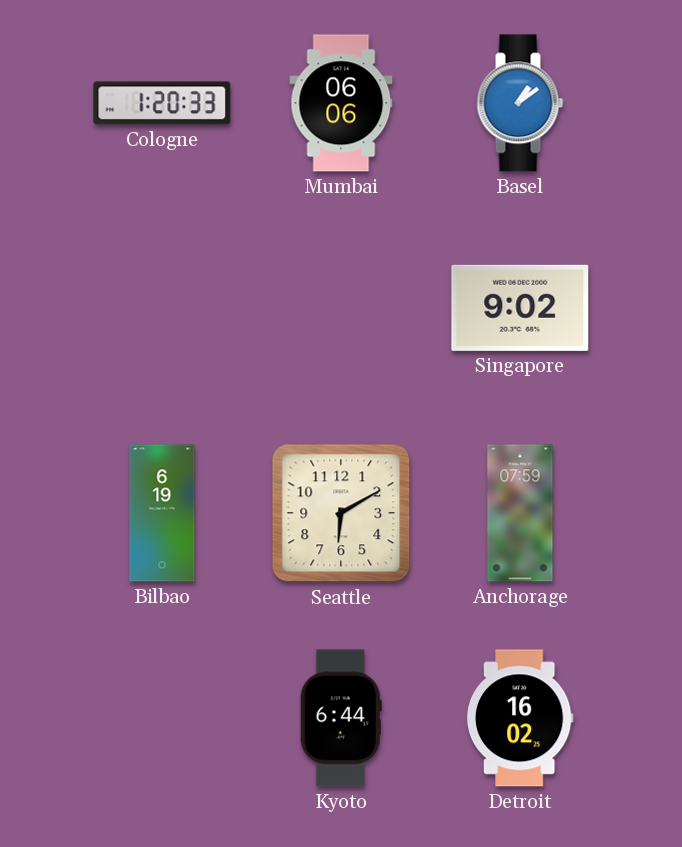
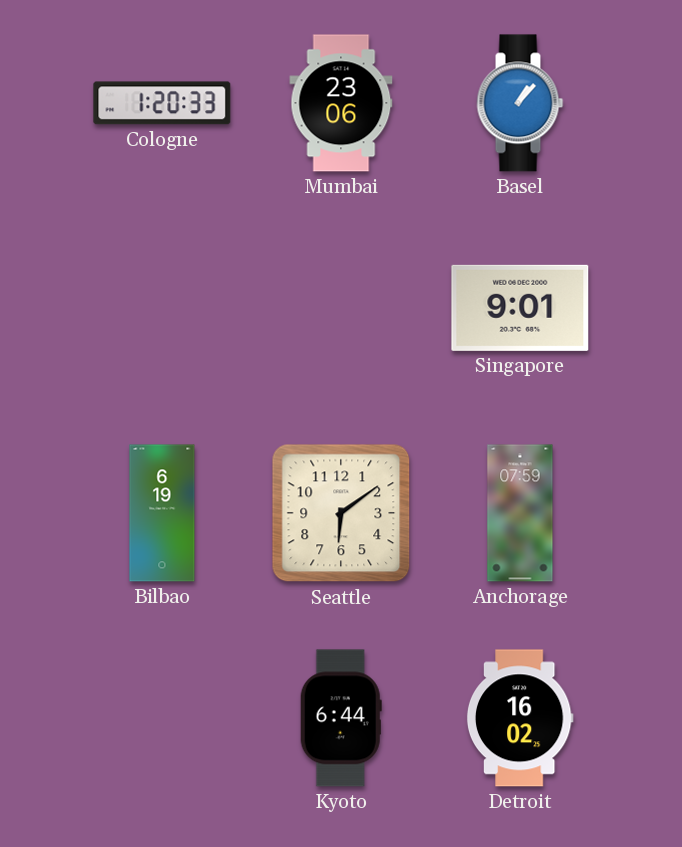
Mumbai: 06:06 -> 23:06 (341, 103)
Basel: 1:09 -> 1:07 (520, 103)
Singapore: 9:02 -> 9:01 (520, 308)
Seattle: 6:10 -> 6:09 (341, 513)
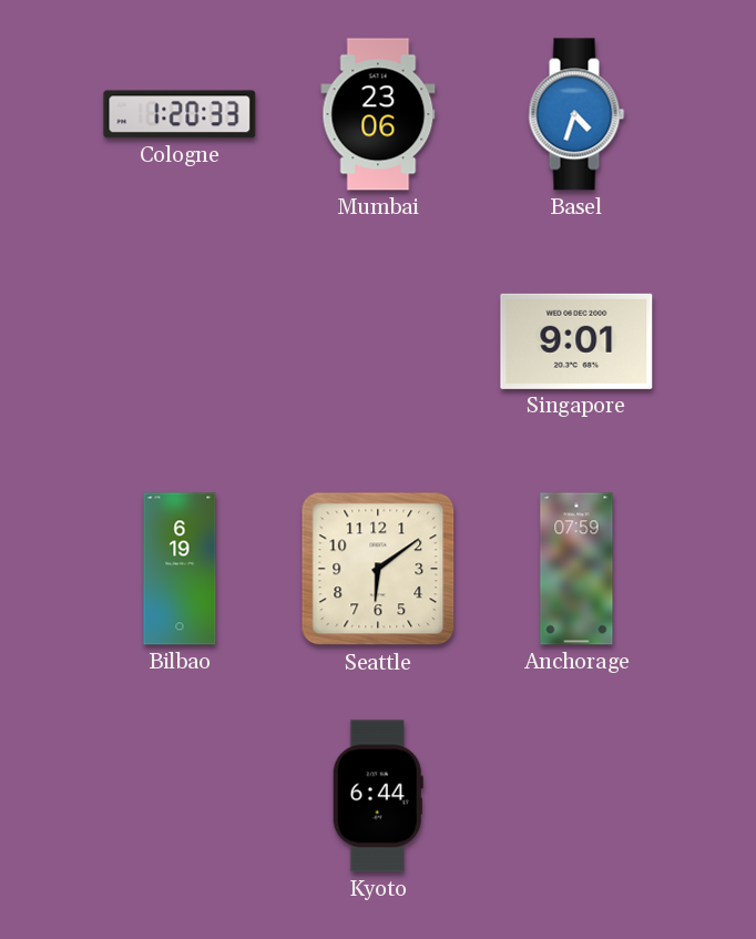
Basel: 1:07 -> 4:33 (576, 114)
Detroit: 16:02 -> none (520, 718)
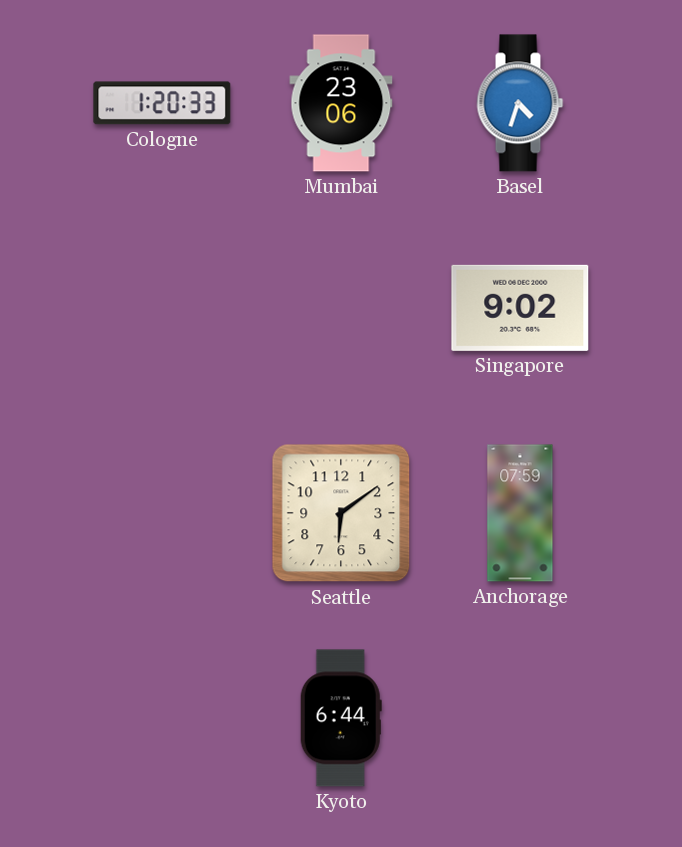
Singapore: 9:01 -> 9:02 (520, 308)
Bilbao: 6:19 -> none (180, 569)
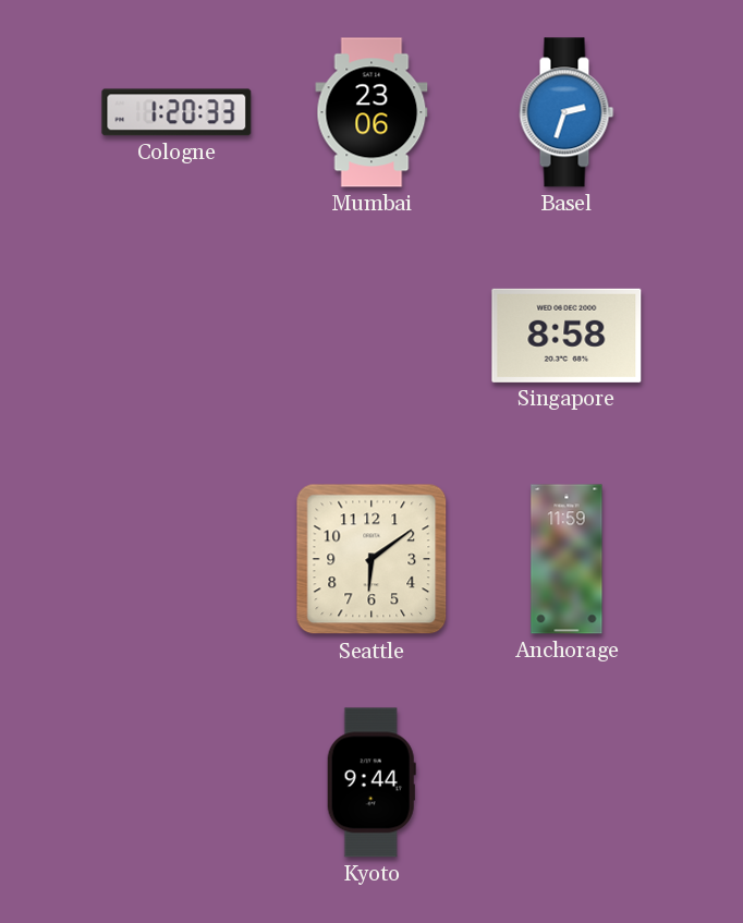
Basel: 4:33 -> 2:33 (567, 112)
Singapore: 9:02 -> 8:58 (567, 336)
Anchorage: 07:59 -> 11:59 (567, 559)
Kyoto: 6:44 -> 9:44 (371, 782)
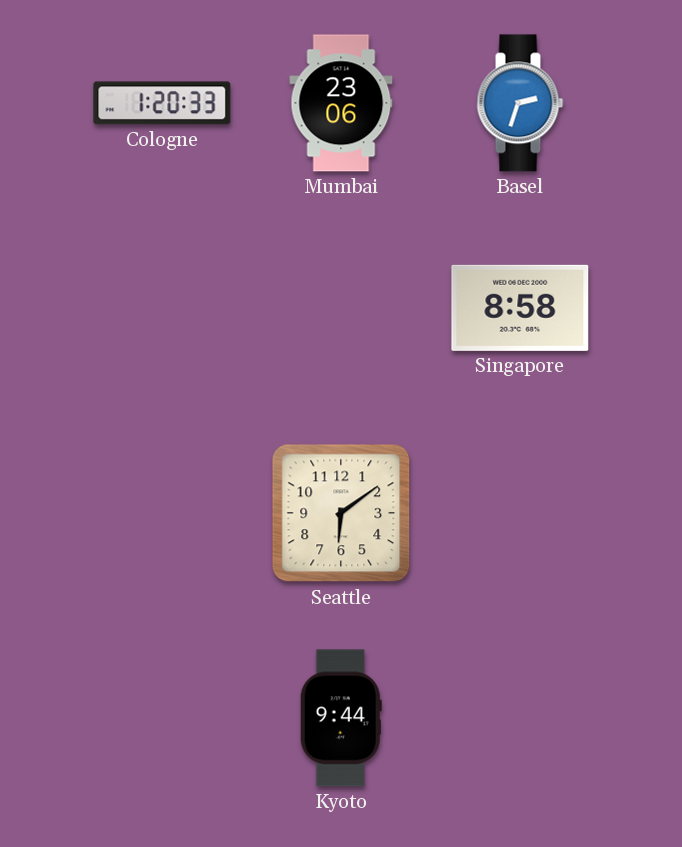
Anchorage: 11:59 -> none (567, 559)
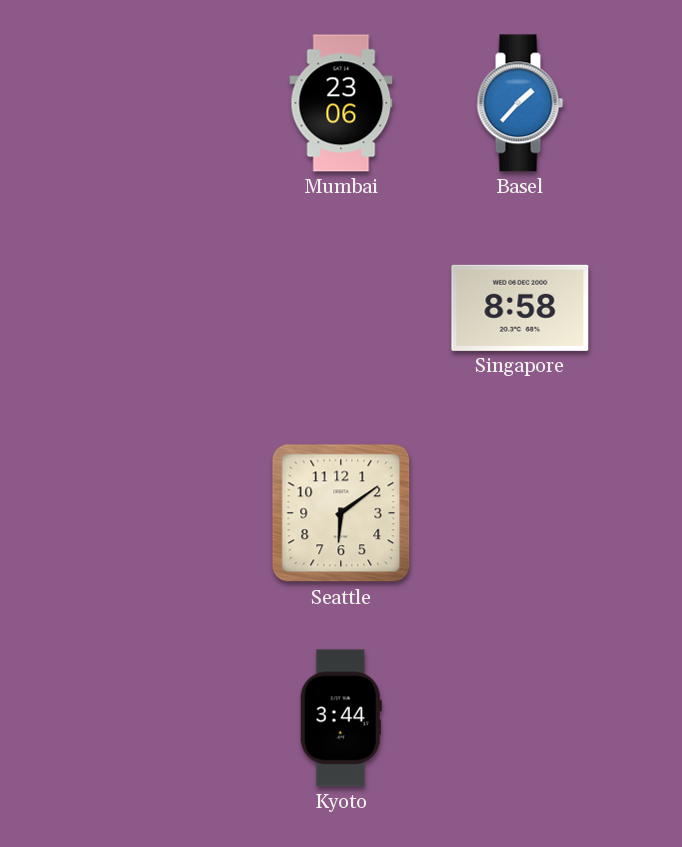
Cologne: 1:20 -> none (162, 103)
Basel: 2:33 -> 1:37 (520, 103)
Kyoto: 9:44 -> 3:44 (341, 718)
